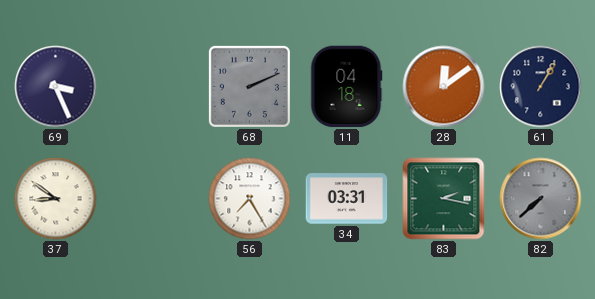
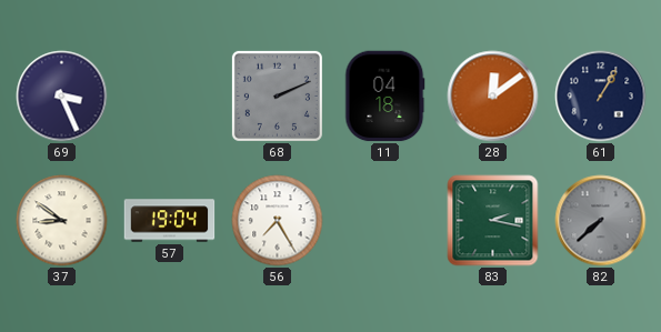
57: none -> 19:04 (170, 221)
34: 03:31 -> none (347, 199)
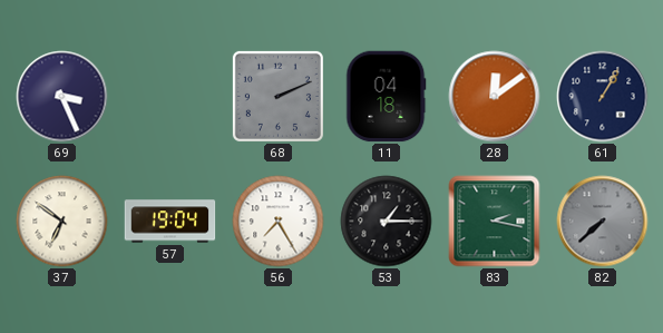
37: 8:51 -> 6:51 (62, 222)
53: none -> 1:15 (387, 222)
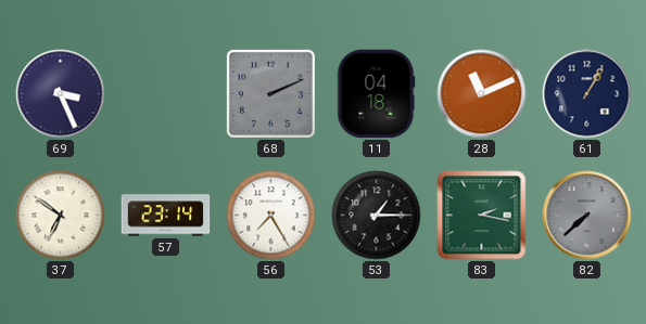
28: 12:09 -> 11:11 (482, 94)
57: 19:04 -> 23:14 (166, 216)
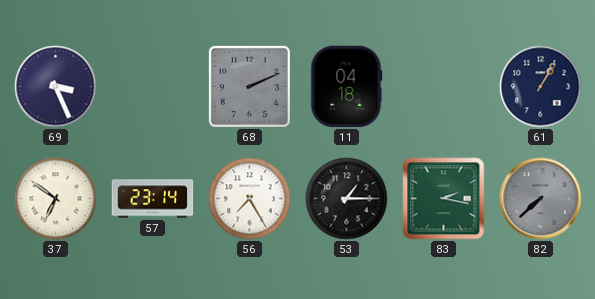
28: 11:11 -> none (482, 94)
